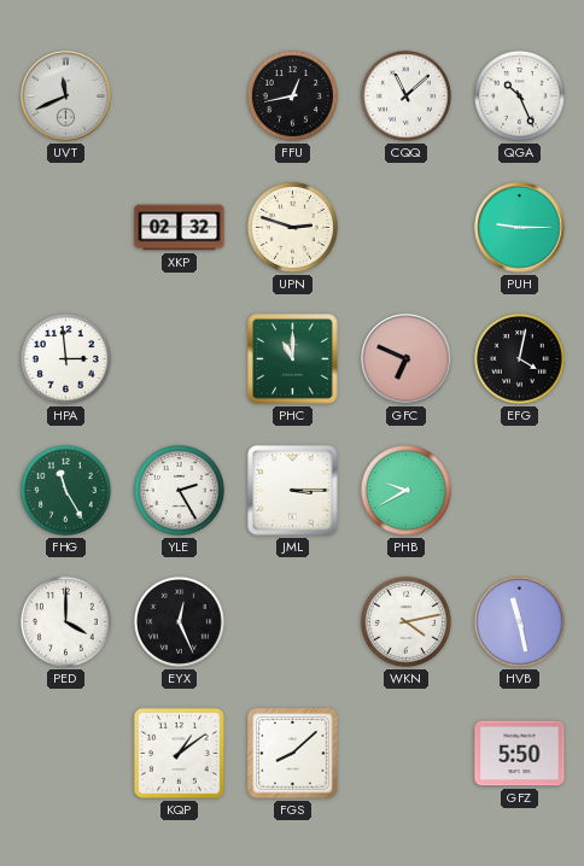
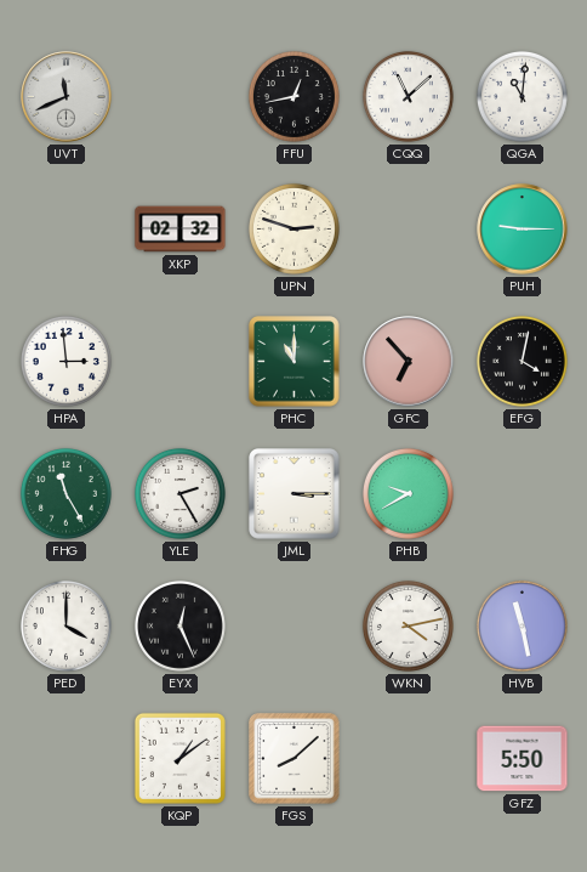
QGA: 10:26 -> 11:01 (522, 96)
GFC: 6:49 -> 6:53 (409, 362)
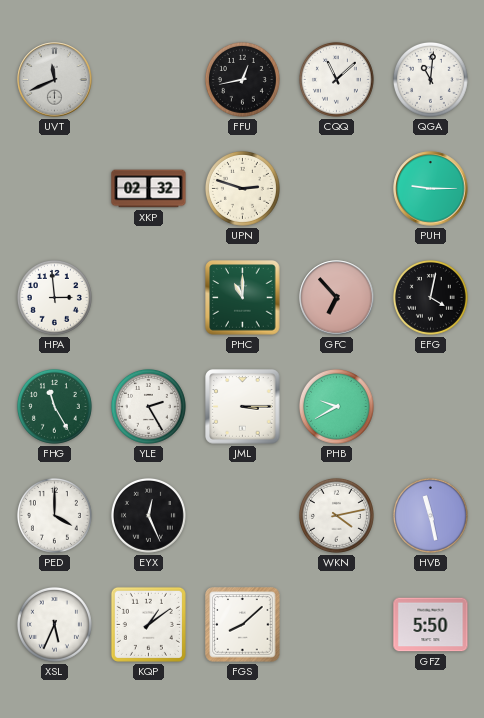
XSL: none -> 5:34 (54, 624)
